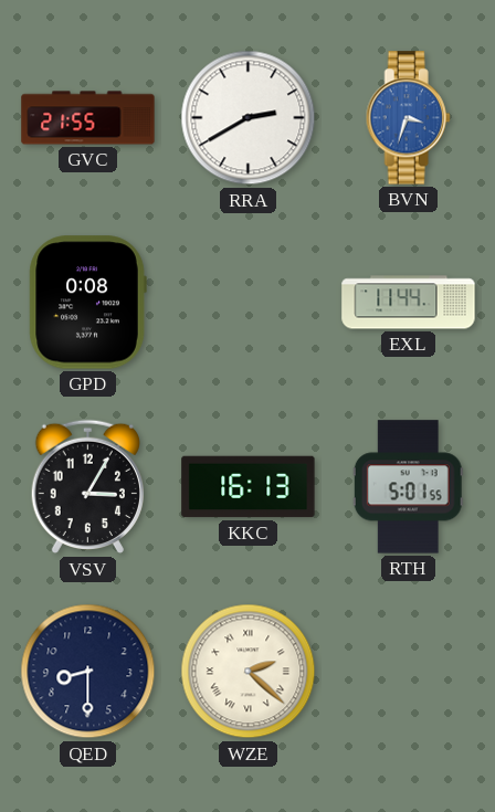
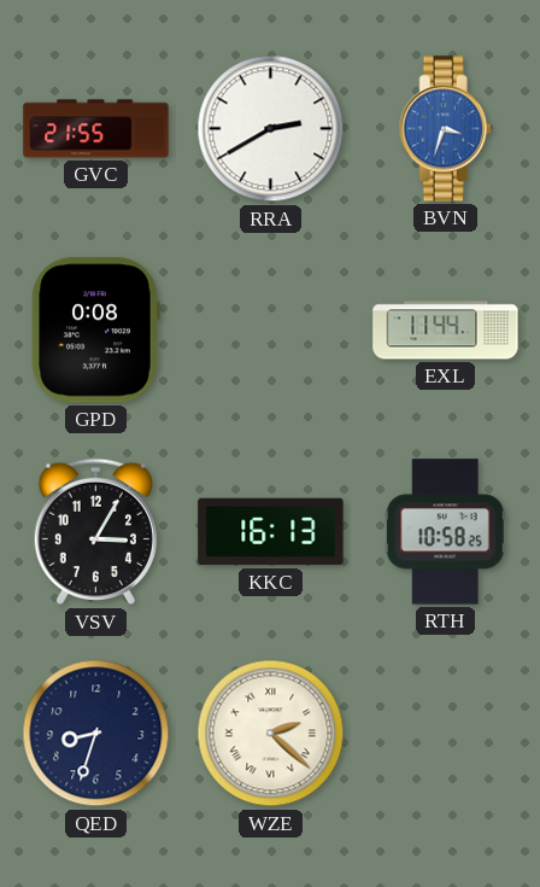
RTH: 5:01 -> 10:58 (445, 532)
QED: 8:30 -> 8:33 (96, 734)
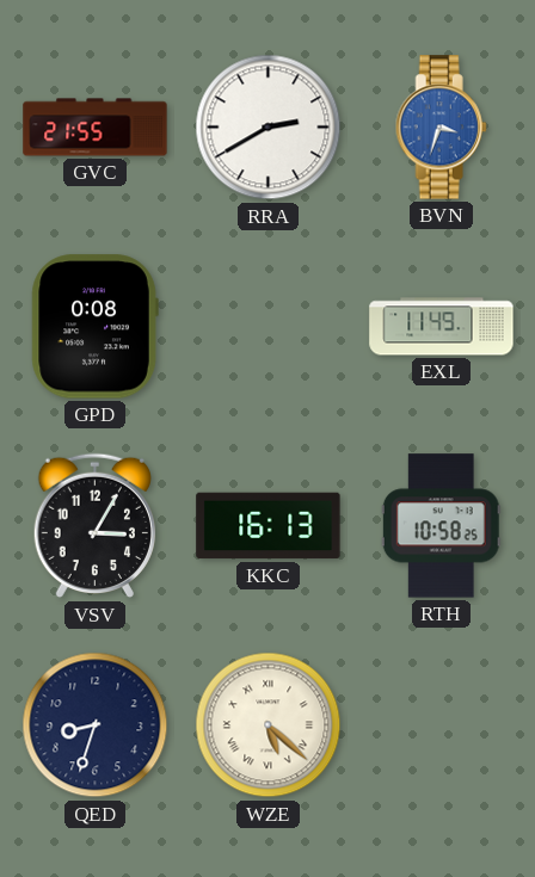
EXL: 11:44 -> 11:49 (442, 327)
WZE: 2:22 -> 5:22 (269, 725)
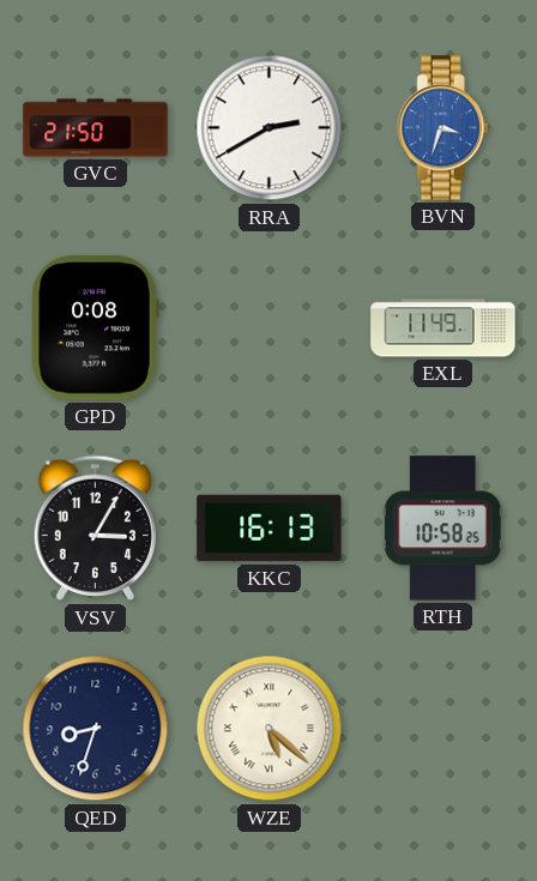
GVC: 21:55 -> 21:50 (96, 128)
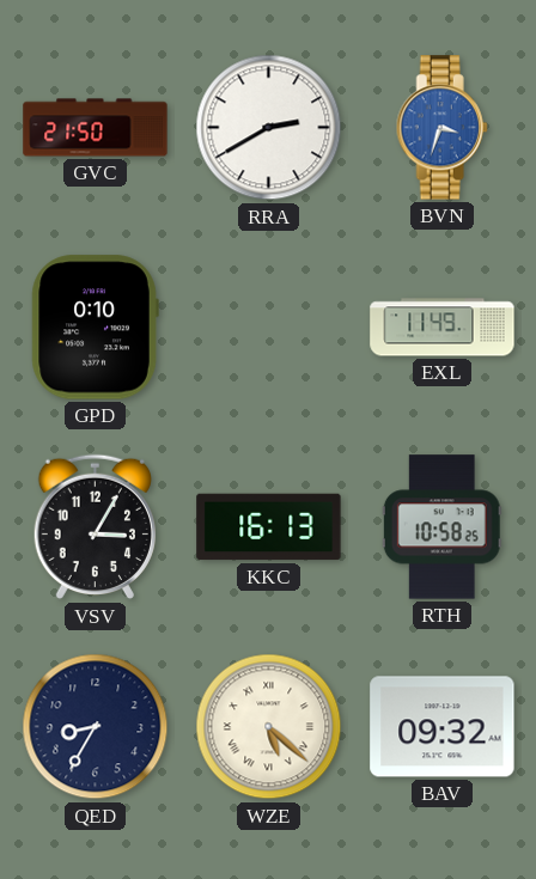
GPD: 0:08 -> 0:10 (95, 328)
QED: 8:33 -> 8:35 (96, 727)
BAV: none -> 09:32 (443, 727)
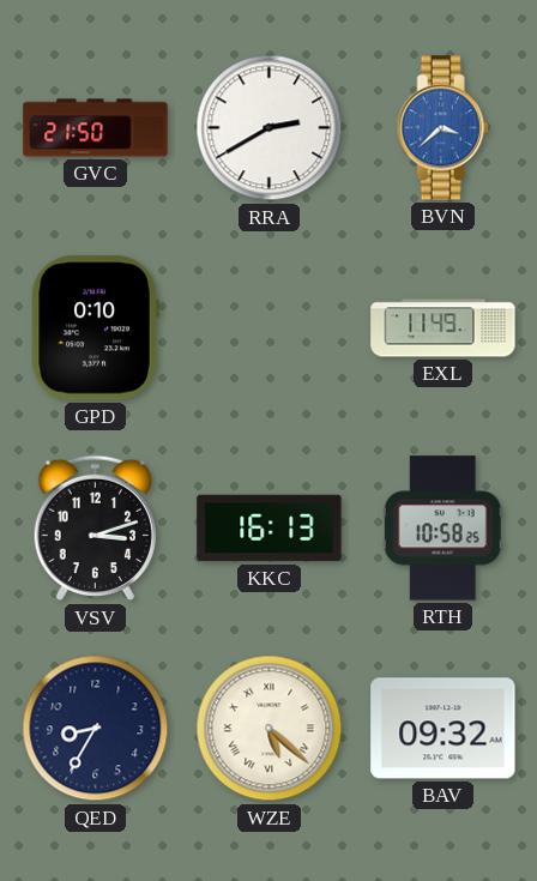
BVN: 3:33 -> 3:38 (442, 128)
VSV: 3:05 -> 3:12 (95, 529)
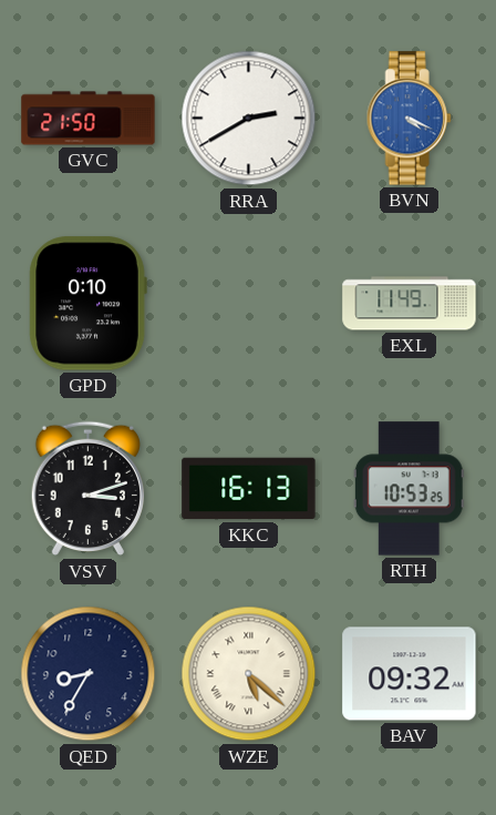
BVN: 3:38 -> 4:19 (409, 119)
RTH: 10:58 -> 10:53 (409, 489)
